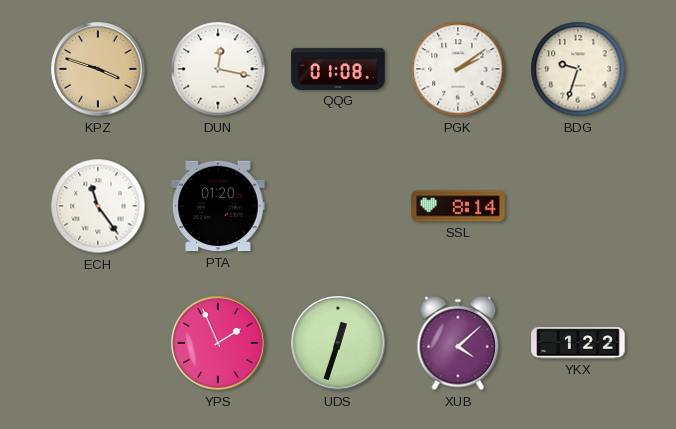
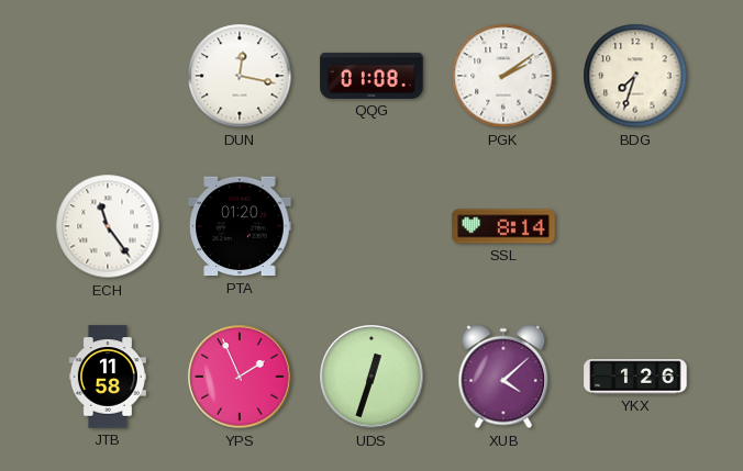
KPZ: 3:48 -> none (98, 69)
BDG: 9:33 -> 7:33 (635, 76)
JTB: none -> 11:58 (108, 377)
YKX: 1:22 -> 1:26 (635, 377)
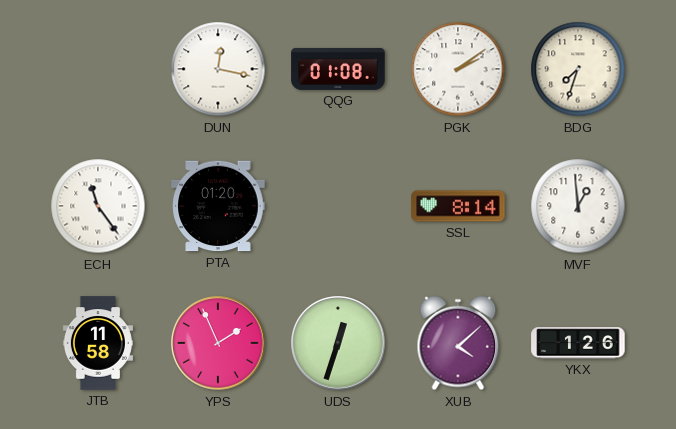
MVF: none -> 12:59 (578, 206)
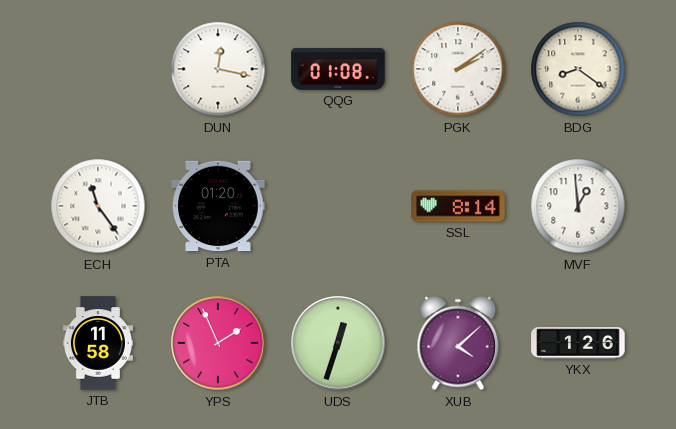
BDG: 7:33 -> 8:21 (578, 69)
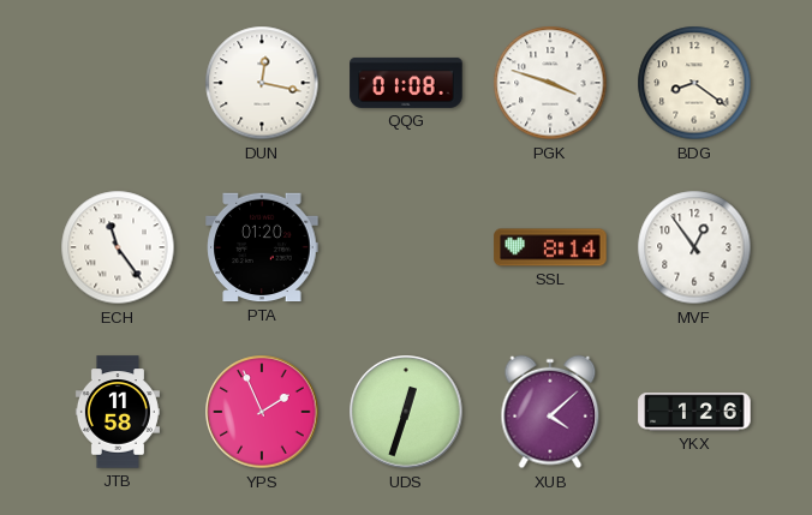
PGK: 2:09 -> 3:48 (550, 83)
MVF: 12:59 -> 12:54 (694, 247)
